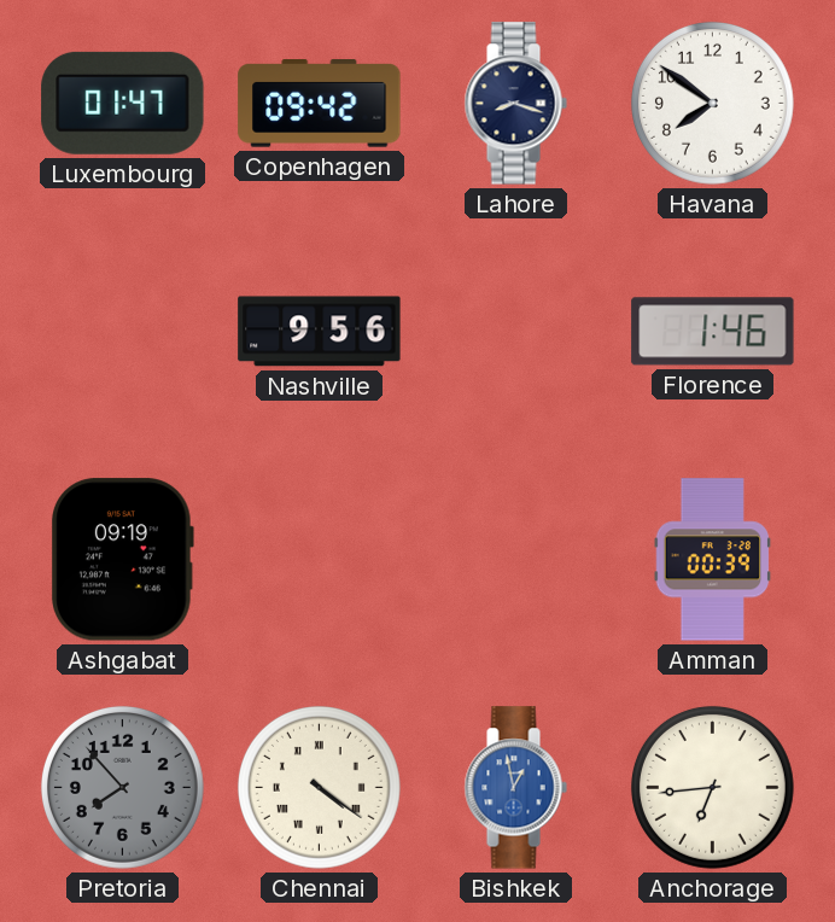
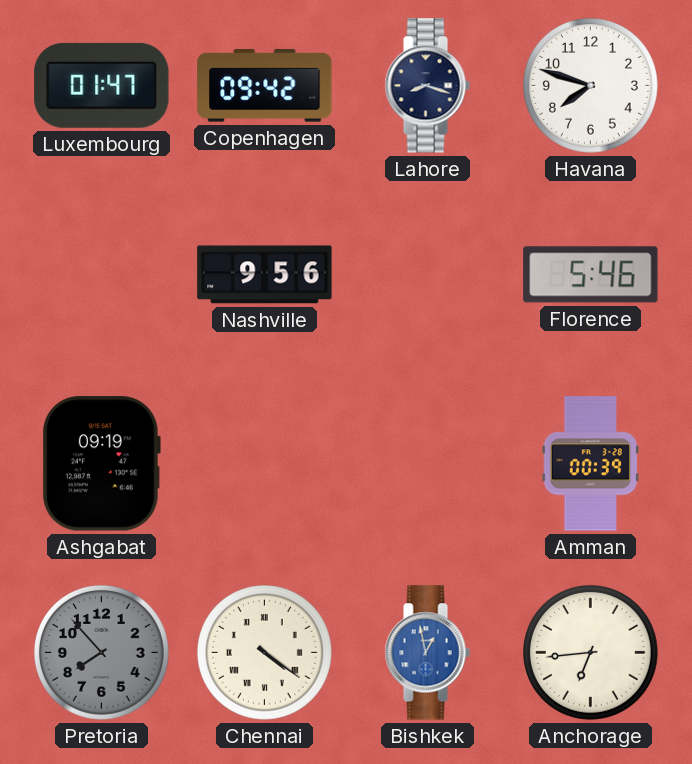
Havana: 7:51 -> 7:48 (590, 85)
Florence: 1:46 -> 5:46 (591, 275)
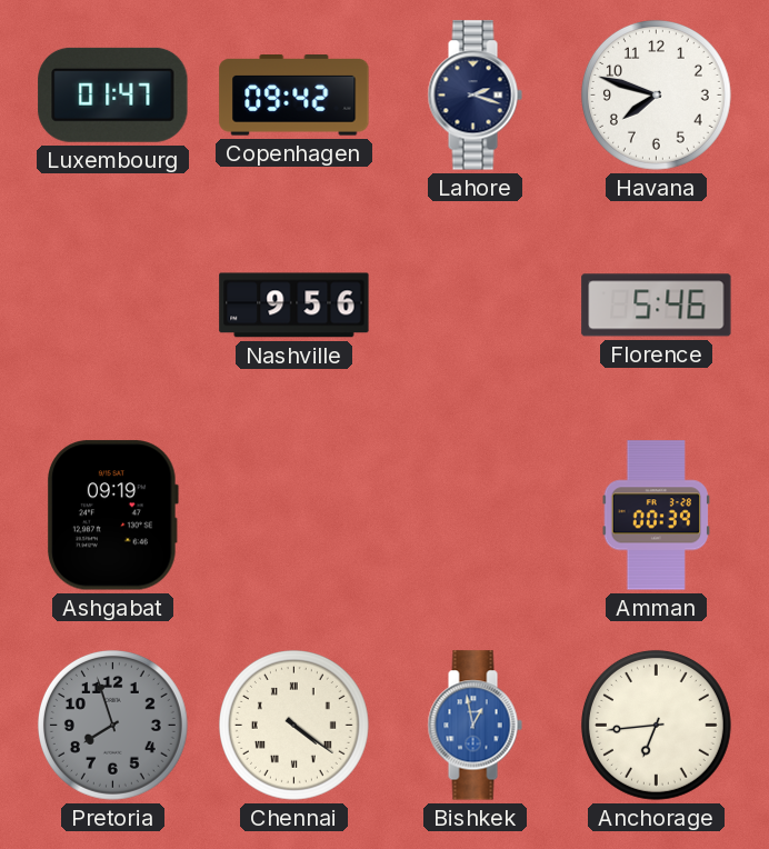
Lahore: 8:18 -> 2:18 (475, 96)
Pretoria: 7:53 -> 7:57 (112, 725)
